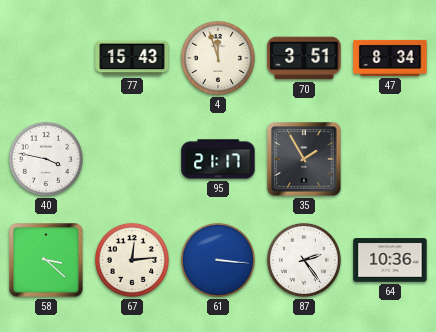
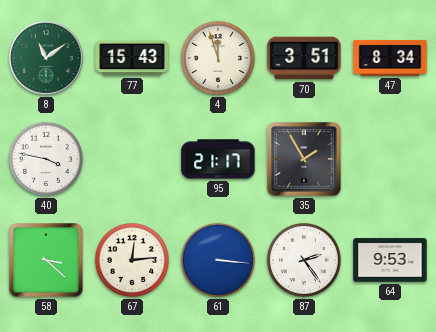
8: none -> 11:09 (46, 58)
64: 10:36 -> 9:53 (390, 260)
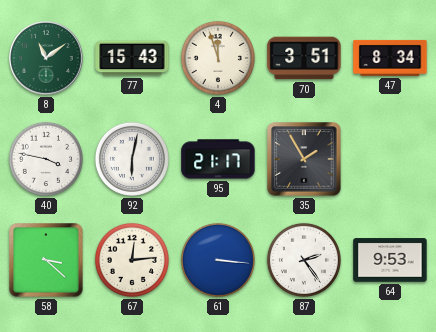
92: none -> 6:02 (132, 159)
